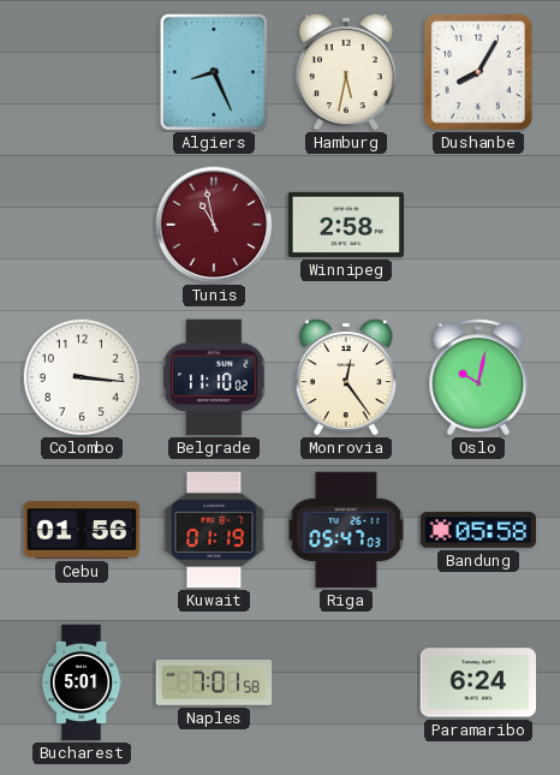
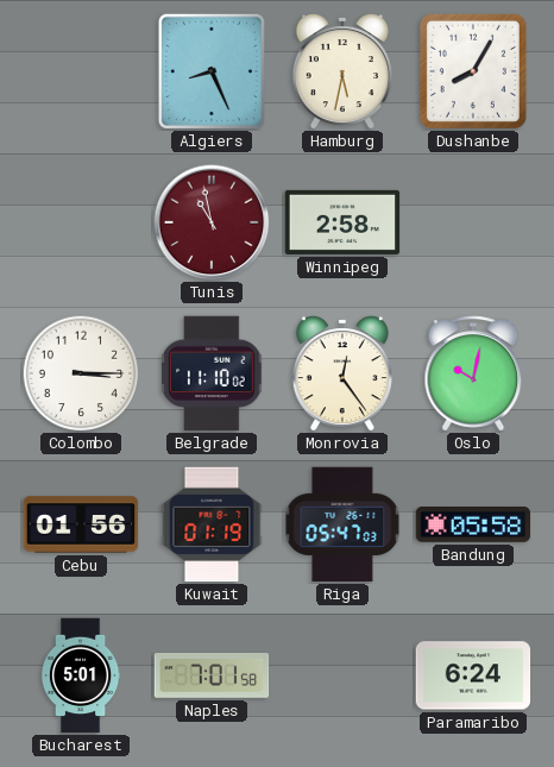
Colombo: 3:16 -> 3:15 (81, 373)
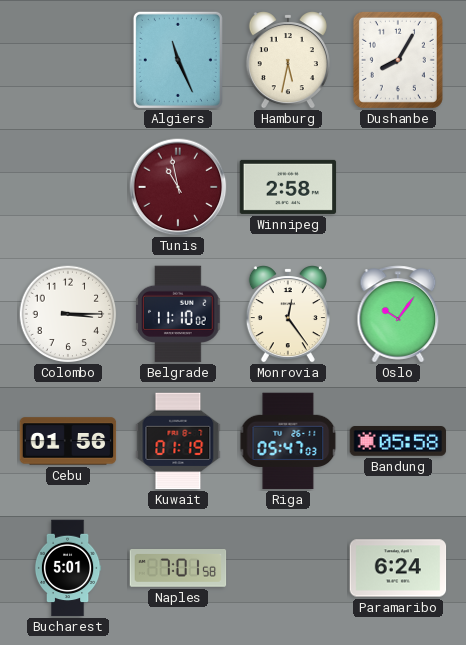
Algiers: 8:26 -> 11:26 (178, 60)
Oslo: 10:02 -> 10:06 (398, 314)
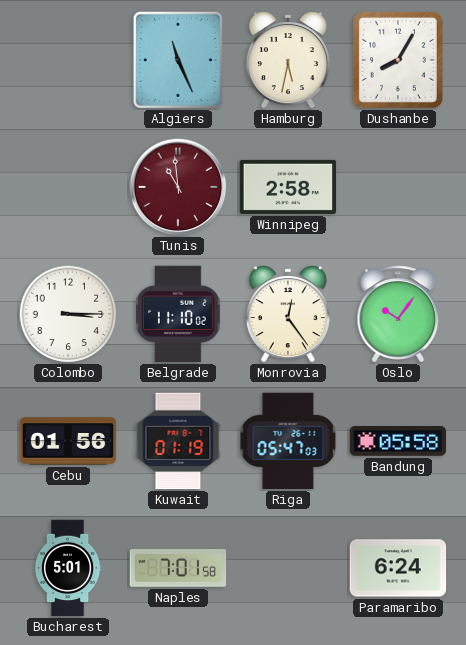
Tunis: 10:58 -> 10:59 (178, 187)
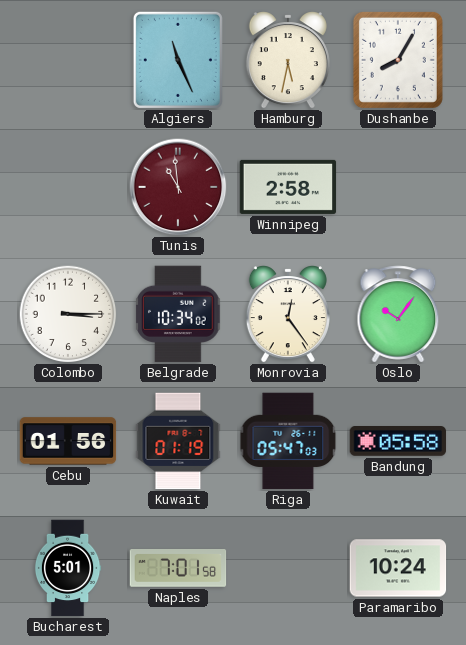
Belgrade: 11:10 -> 10:34 (178, 314)
Paramaribo: 6:24 -> 10:24 (398, 568)
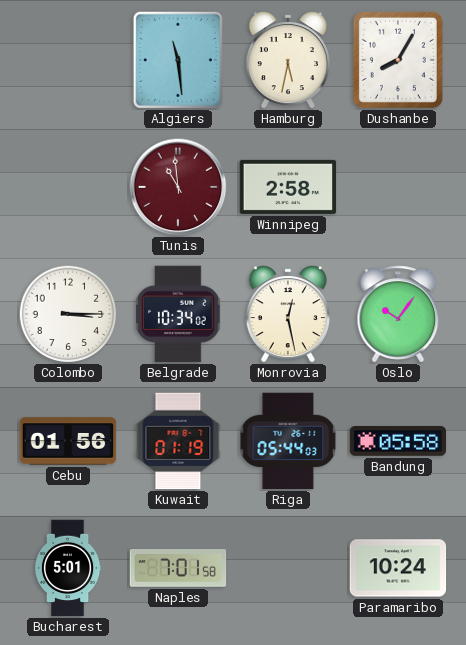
Algiers: 11:26 -> 11:29 (178, 60)
Monrovia: 12:24 -> 12:28 (288, 315)
Riga: 05:47 -> 05:44 (288, 441)
